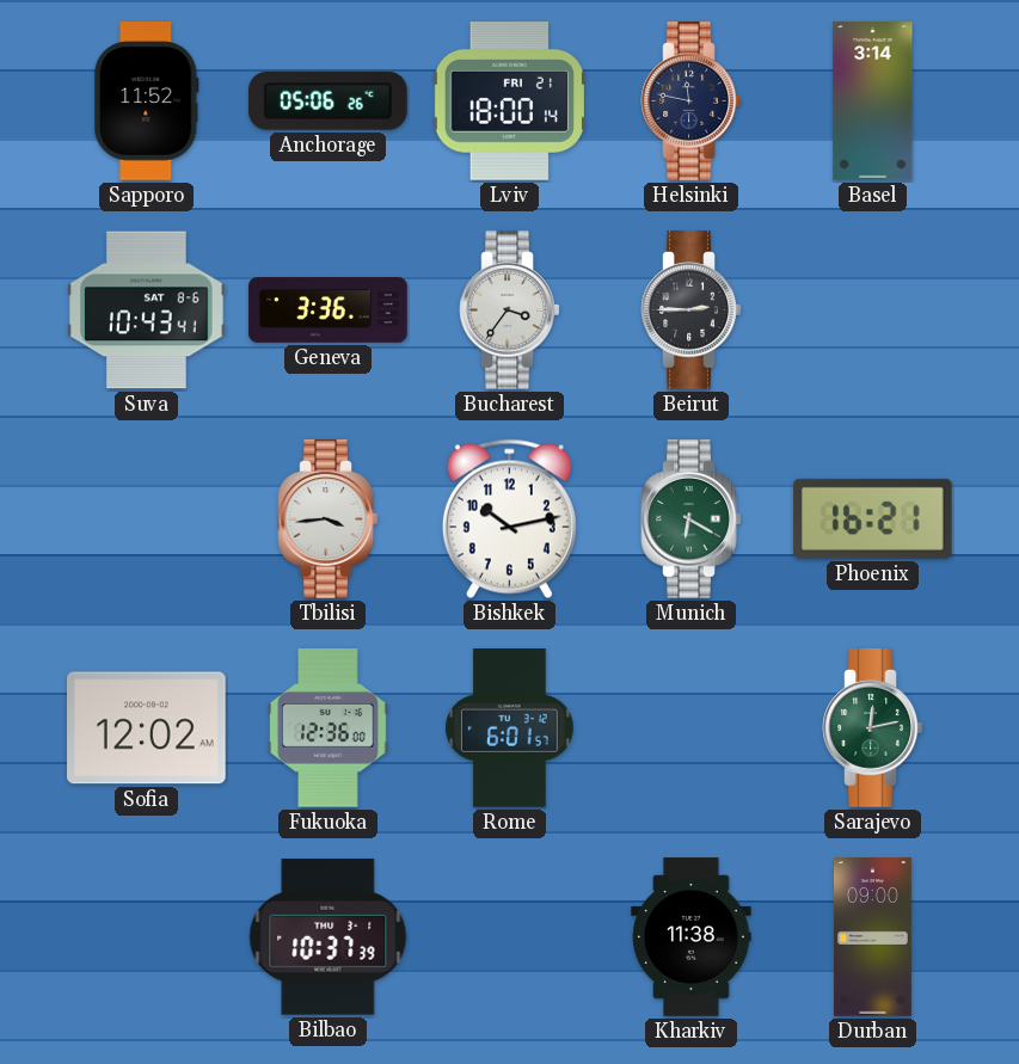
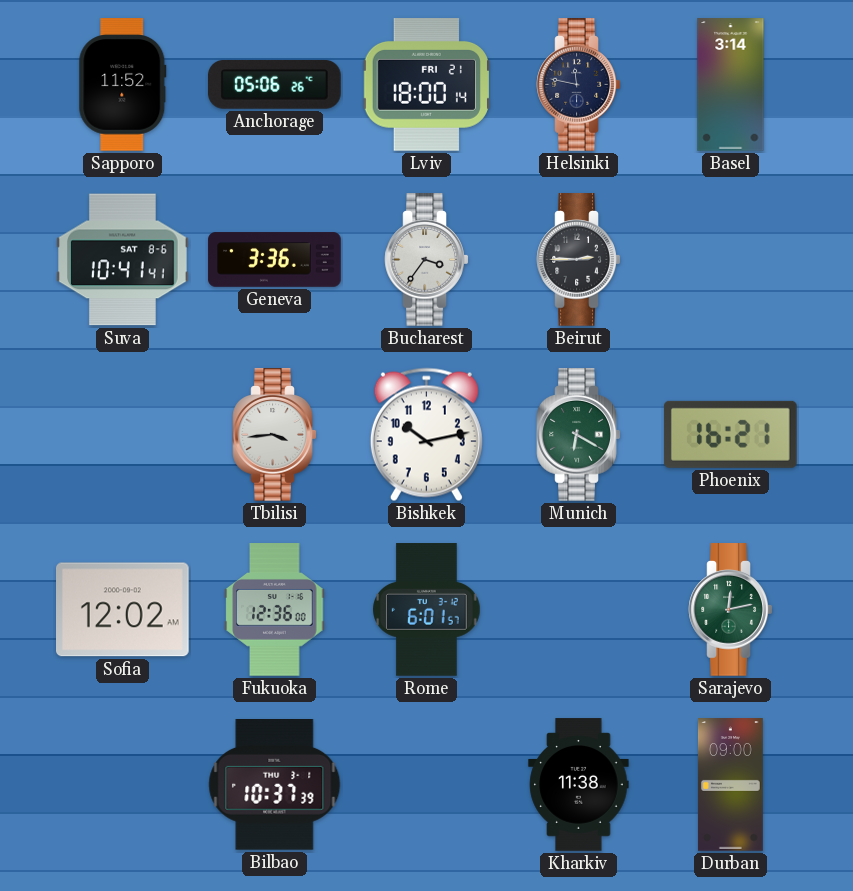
Suva: 10:43 -> 10:41 (123, 260)
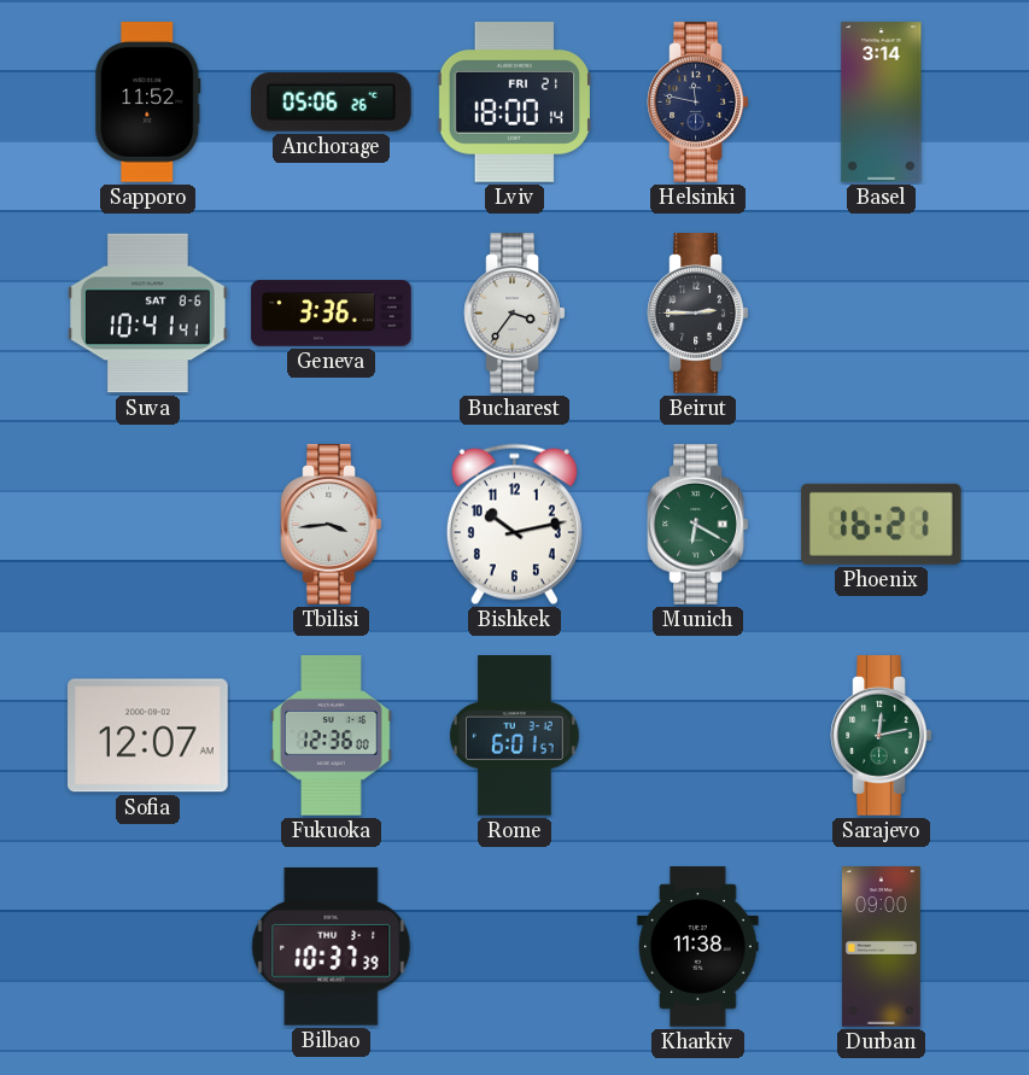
Sofia: 12:02 -> 12:07 (148, 736)
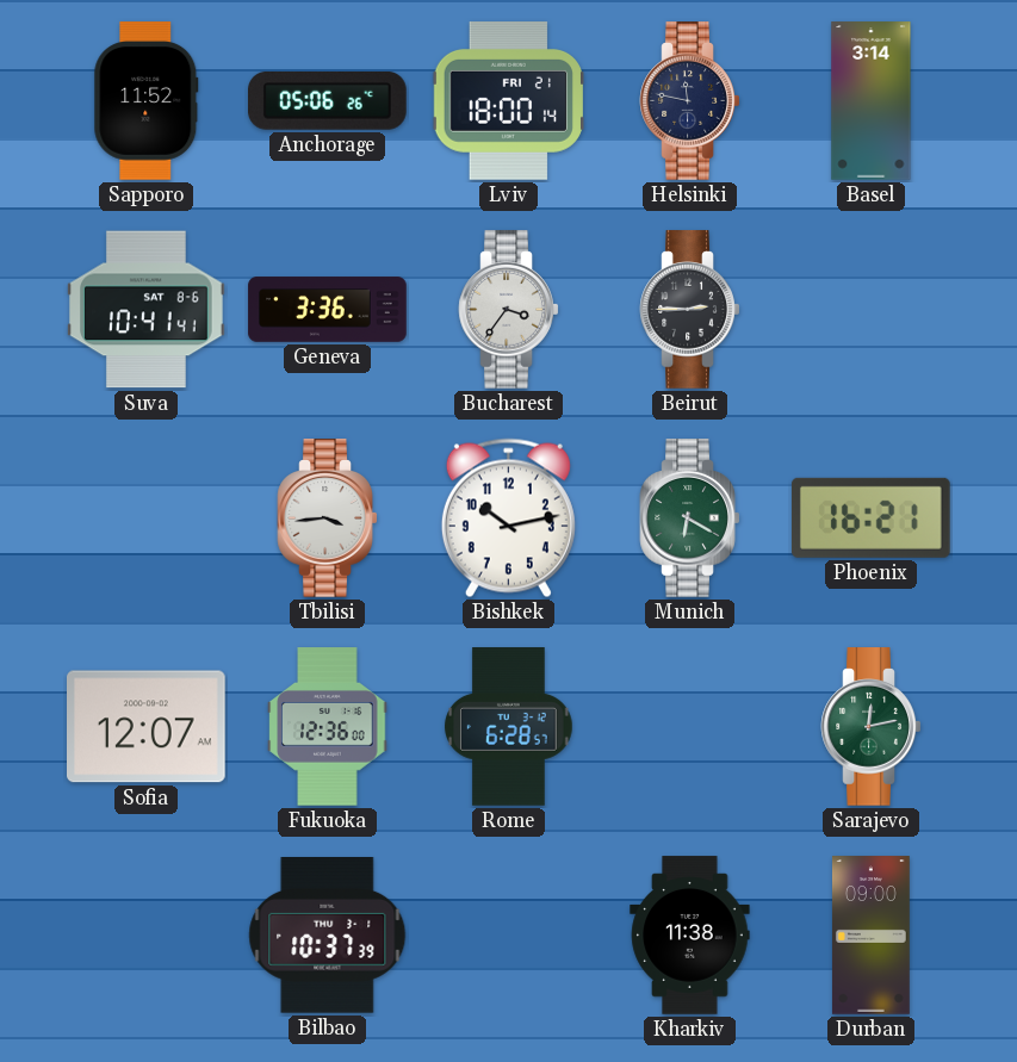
Rome: 6:01 -> 6:28 (509, 727)
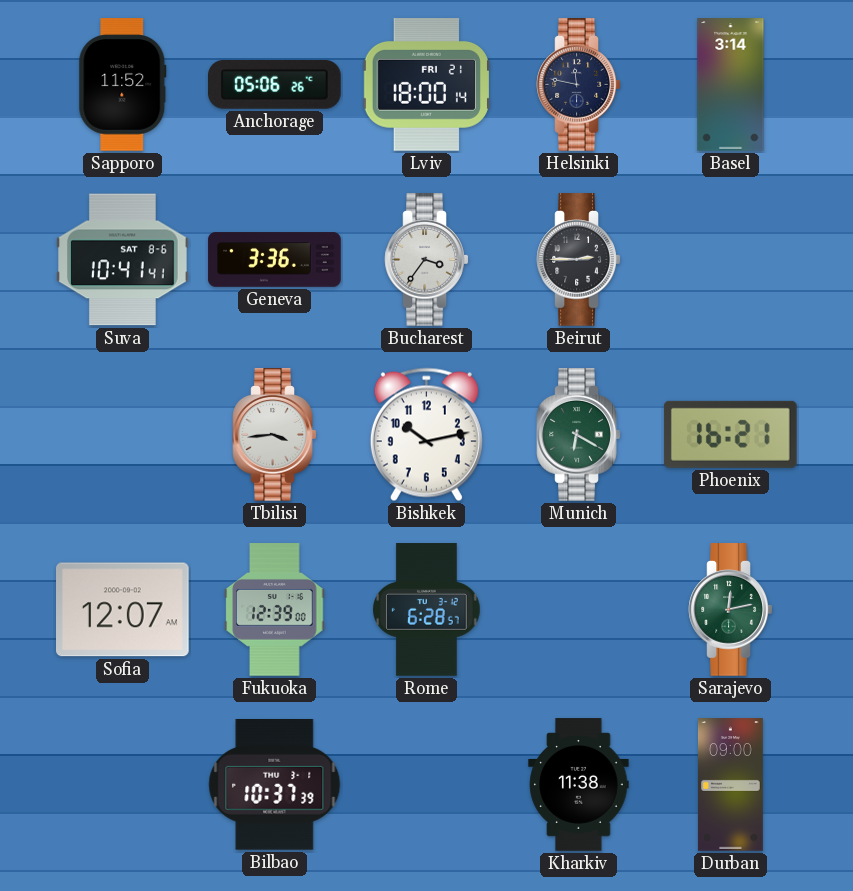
Fukuoka: 12:36 -> 12:39 (275, 610)
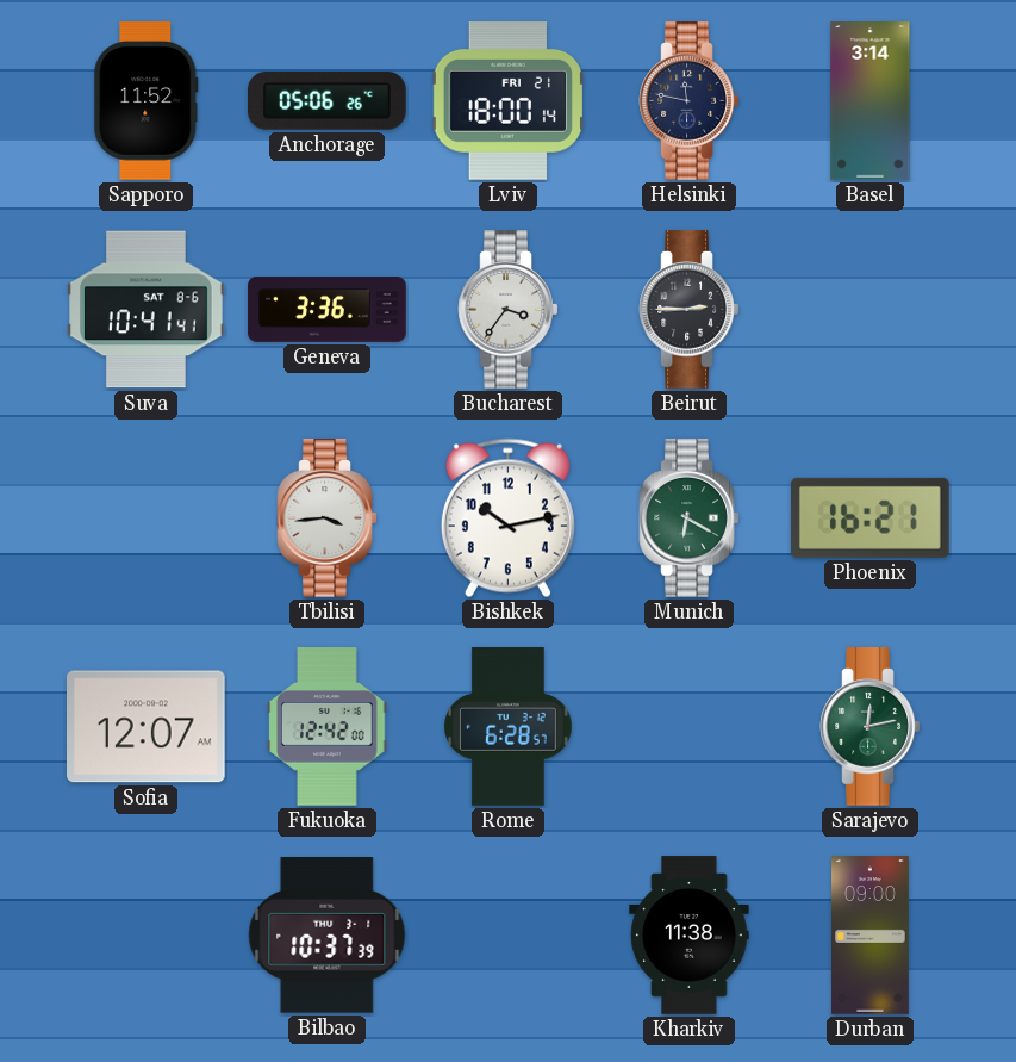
Fukuoka: 12:39 -> 12:42 (328, 727)
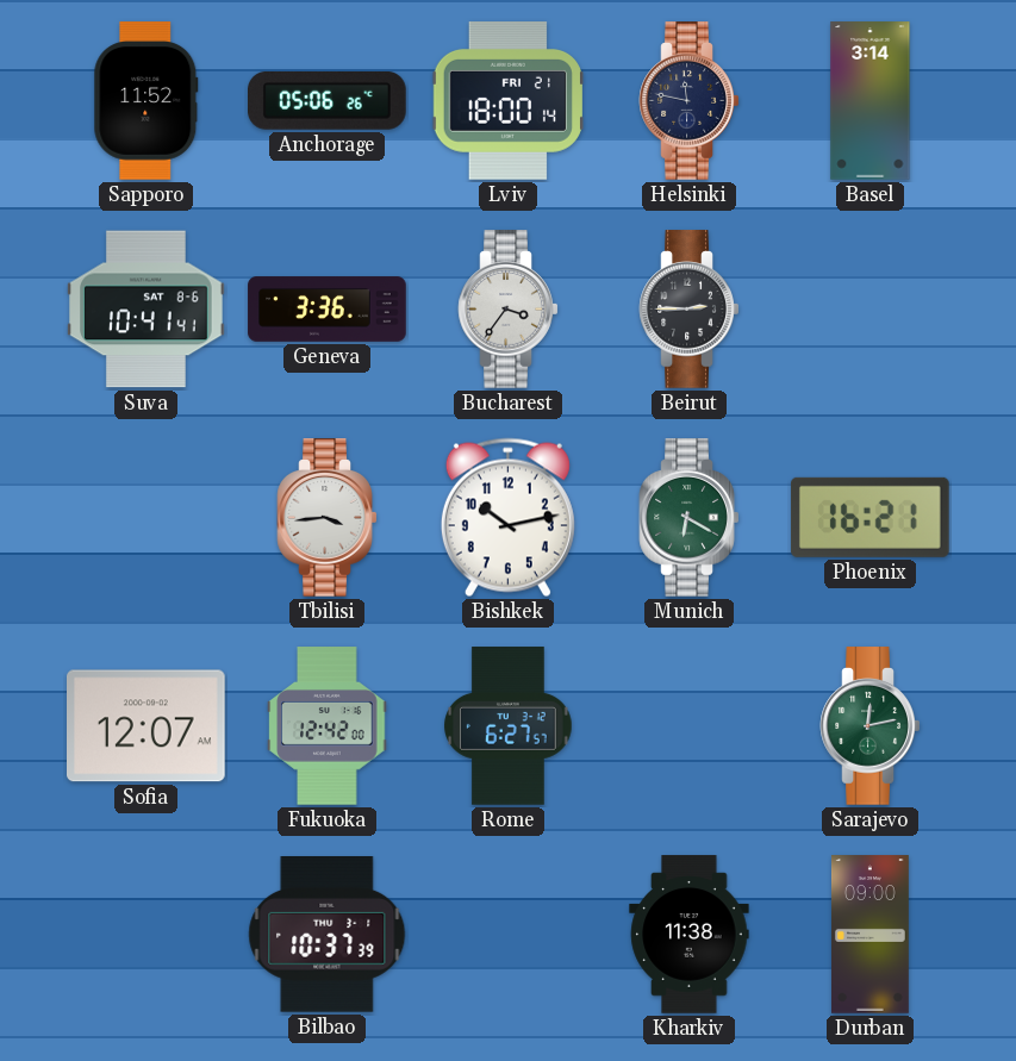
Rome: 6:28 -> 6:27 (509, 726)
